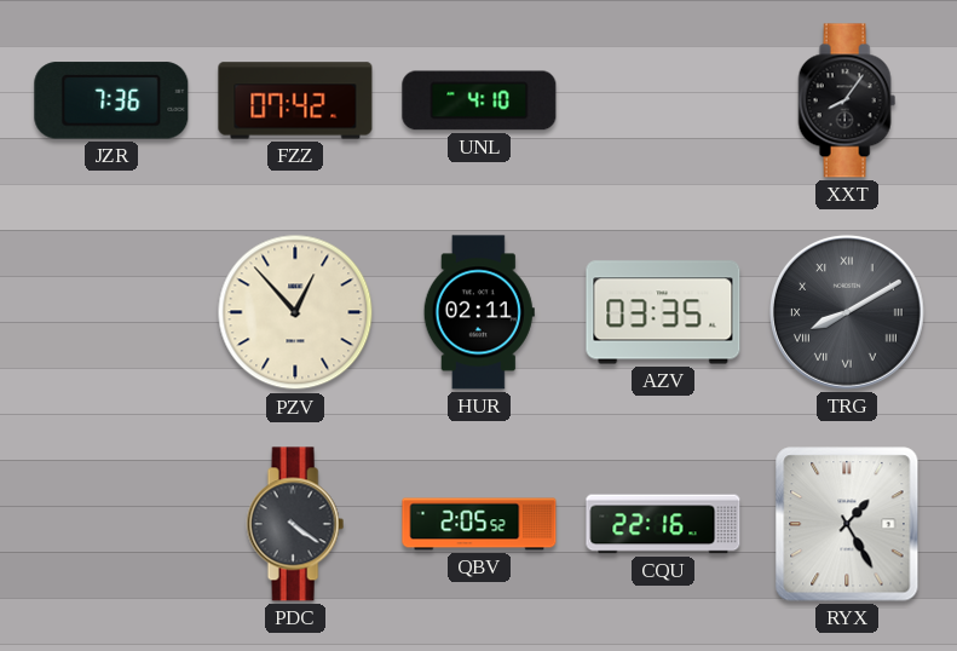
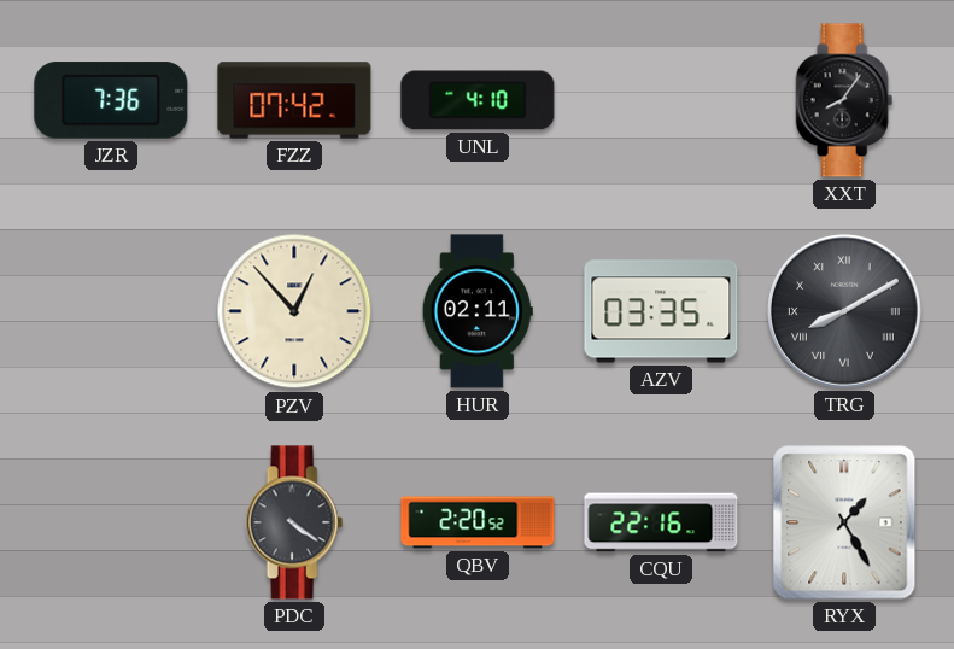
QBV: 2:05 -> 2:20 (478, 522)
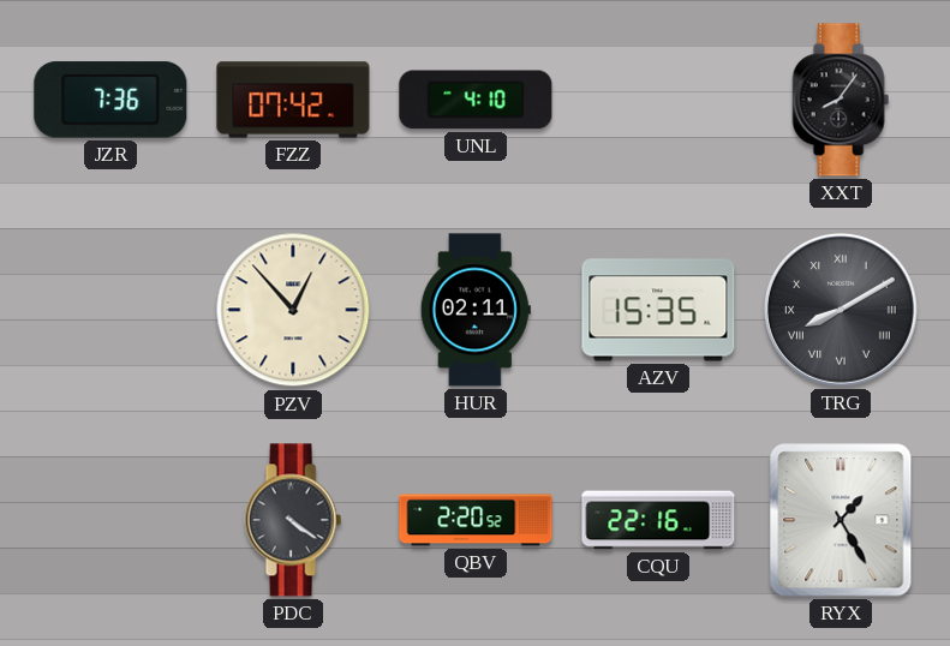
AZV: 03:35 -> 15:35 (658, 310)
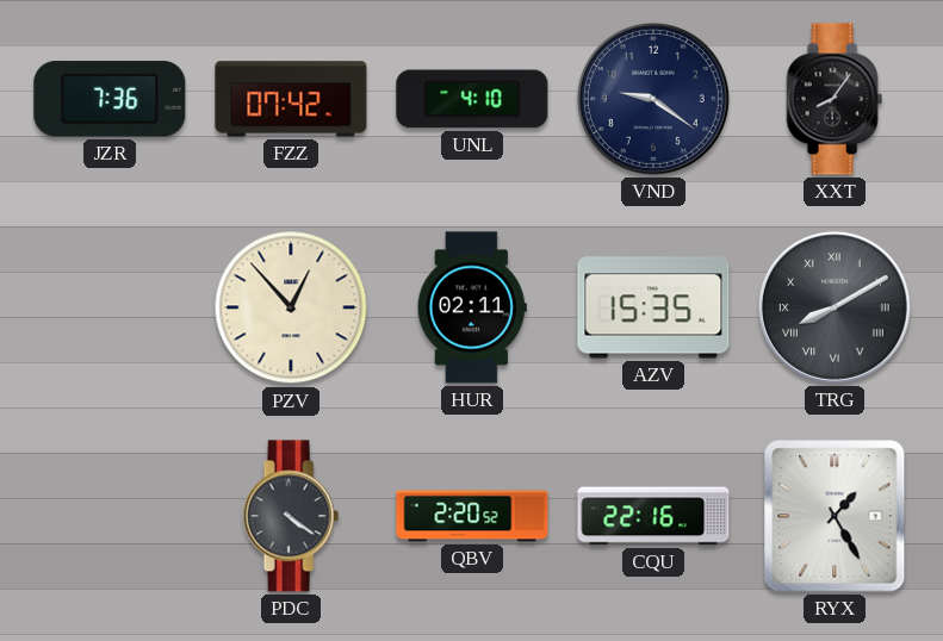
VND: none -> 9:21 (653, 99)
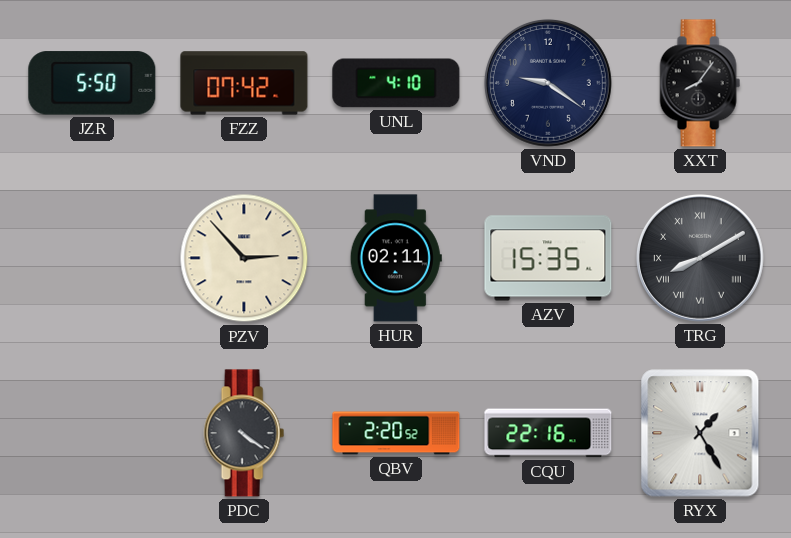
JZR: 7:36 -> 5:50 (92, 83)
PZV: 12:53 -> 2:53 (244, 258)
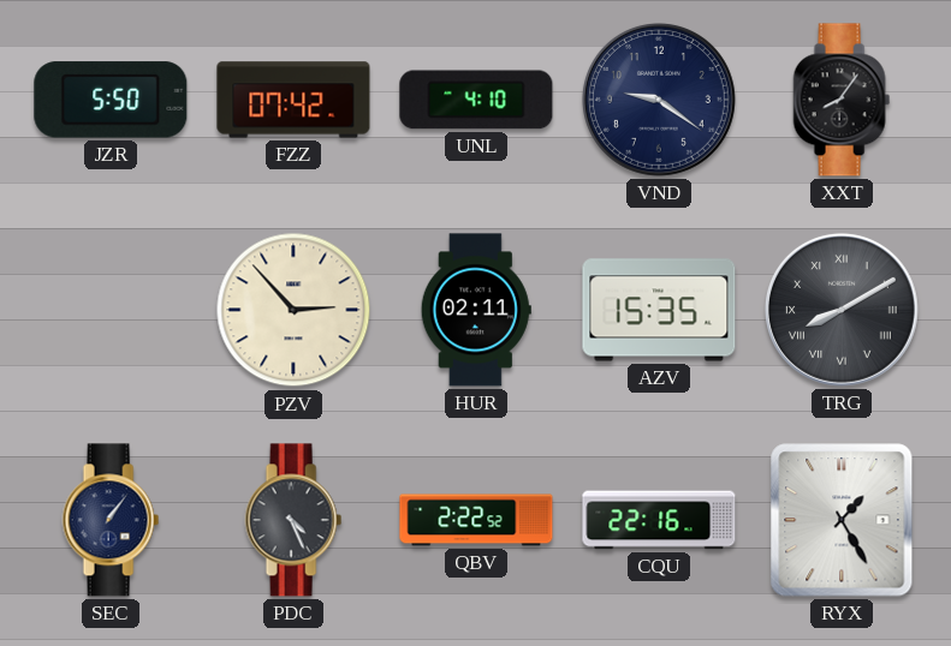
SEC: none -> 1:06 (111, 520)
PDC: 4:21 -> 4:26 (293, 520)
QBV: 2:20 -> 2:22 (476, 520)
